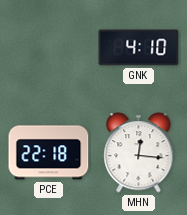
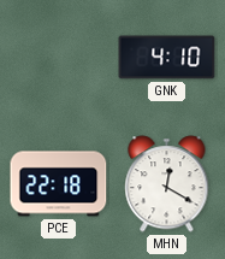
MHN: 12:16 -> 12:20 (167, 184)
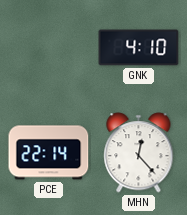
PCE: 22:18 -> 22:14 (49, 153)
MHN: 12:20 -> 12:23 (139, 153)
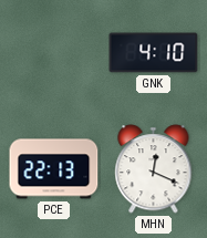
PCE: 22:14 -> 22:13 (54, 169)
MHN: 12:23 -> 12:19 (154, 169)
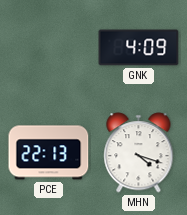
GNK: 4:10 -> 4:09 (139, 48)
MHN: 12:19 -> 4:18 (139, 153)
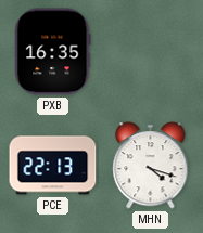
PXB: none -> 16:35 (53, 52)
GNK: 4:09 -> none (139, 48)
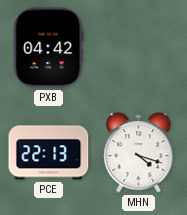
PXB: 16:35 -> 04:42 (49, 48)
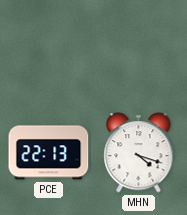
PXB: 04:42 -> none (49, 48)
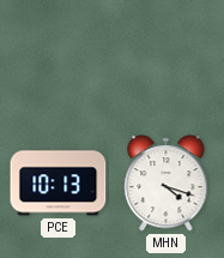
PCE: 22:13 -> 10:13 (59, 184)
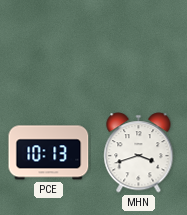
MHN: 4:18 -> 3:42 (139, 153)
